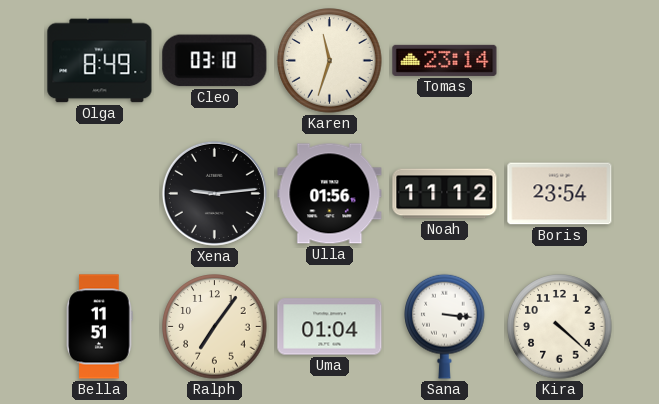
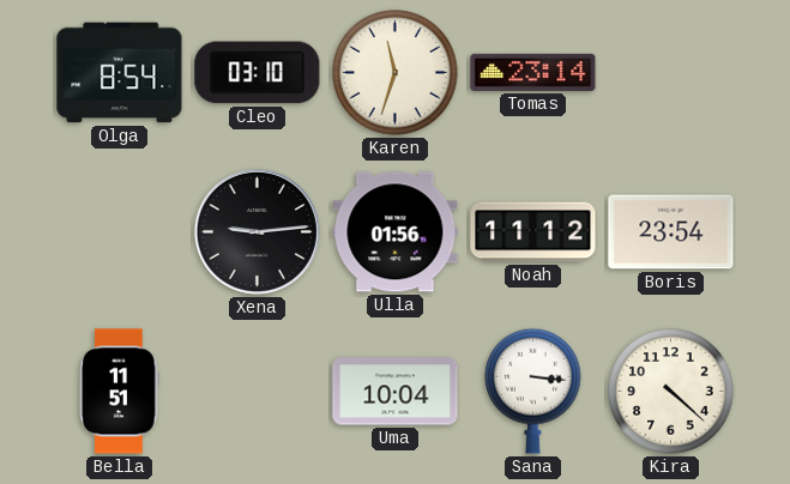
Olga: 8:49 -> 8:54 (120, 73)
Ralph: 7:06 -> none (215, 327)
Uma: 01:04 -> 10:04 (396, 392)
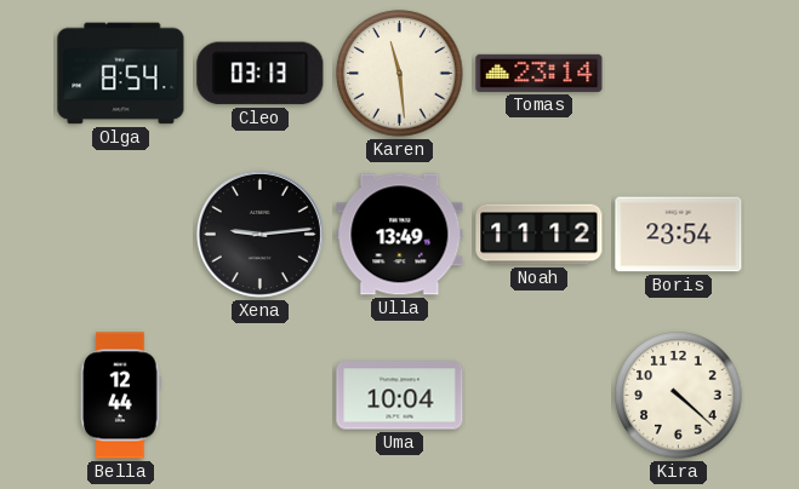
Cleo: 03:10 -> 03:13 (261, 74)
Karen: 11:33 -> 11:29 (400, 74)
Ulla: 01:56 -> 13:49 (400, 235)
Bella: 11:51 -> 12:44 (121, 396)
Sana: 3:16 -> none (533, 391)
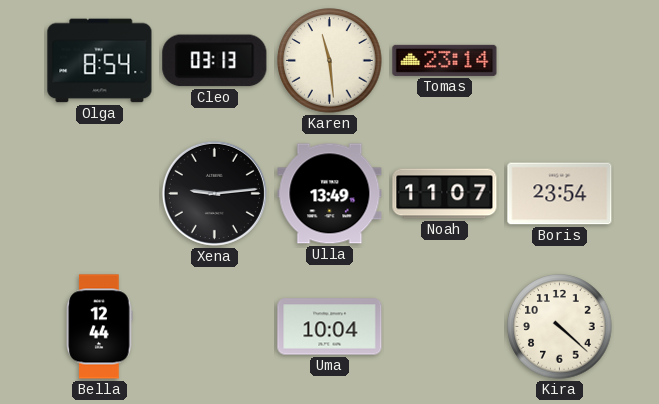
Noah: 11:12 -> 11:07 (445, 194)
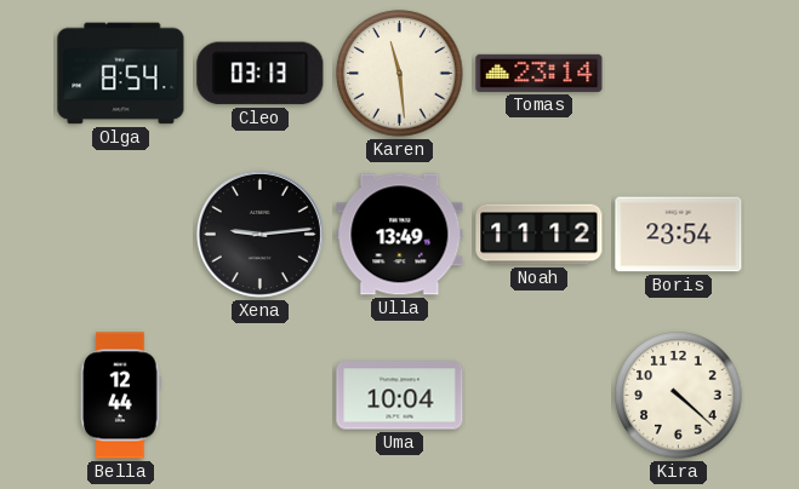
Noah: 11:07 -> 11:12 (540, 235)
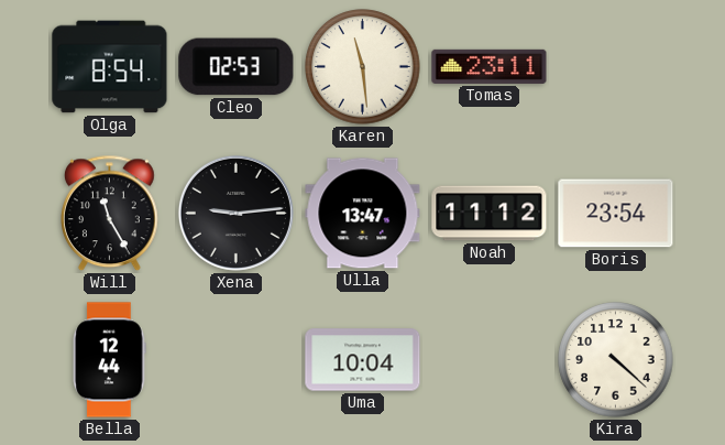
Cleo: 03:13 -> 02:53 (237, 67)
Tomas: 23:14 -> 23:11 (490, 66)
Will: none -> 11:25 (110, 214)
Ulla: 13:49 -> 13:47 (363, 214)
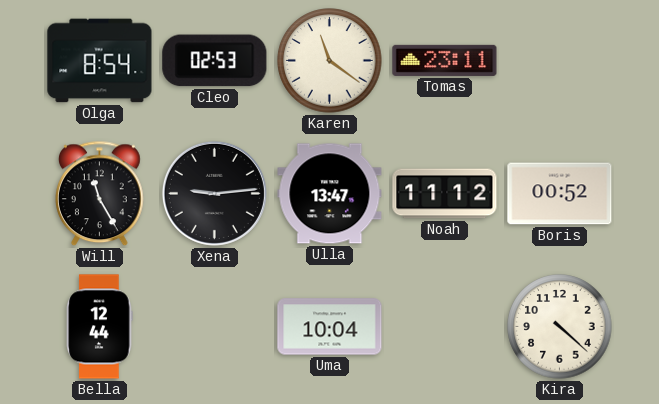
Karen: 11:29 -> 11:21 (330, 61)
Boris: 23:54 -> 00:52 (560, 194)
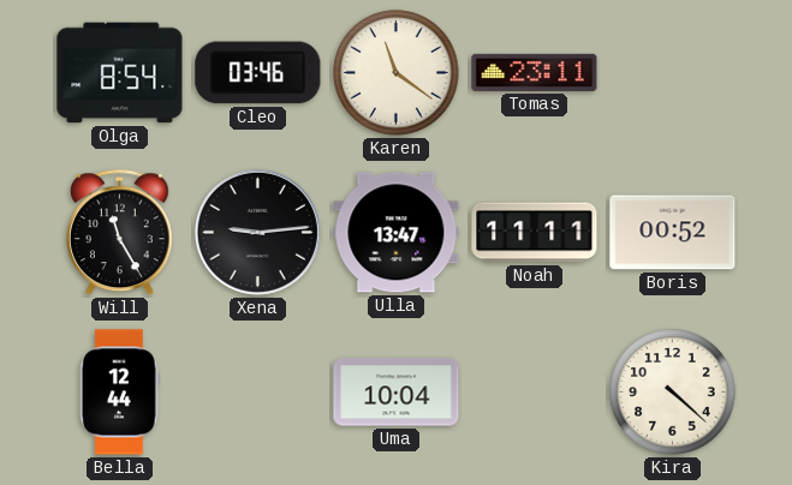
Cleo: 02:53 -> 03:46 (258, 73)
Noah: 11:12 -> 11:11 (535, 233)
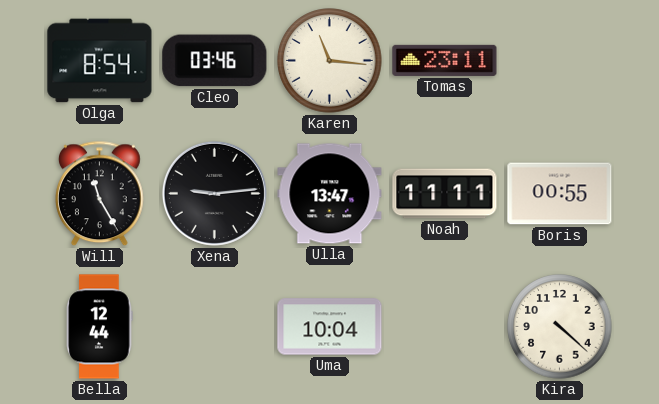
Karen: 11:21 -> 11:16 (330, 61)
Boris: 00:52 -> 00:55 (560, 194)
